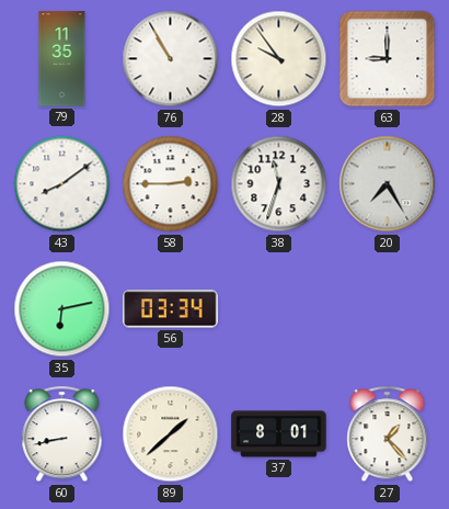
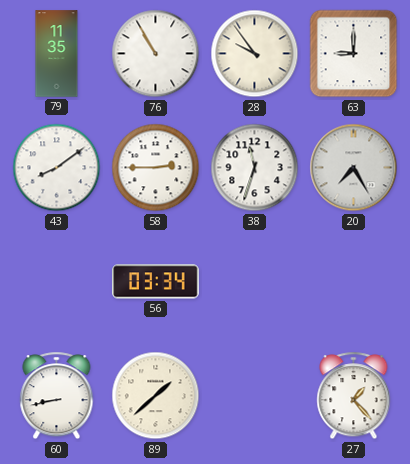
35: 6:13 -> none (62, 309)
37: 8:01 -> none (279, 434)
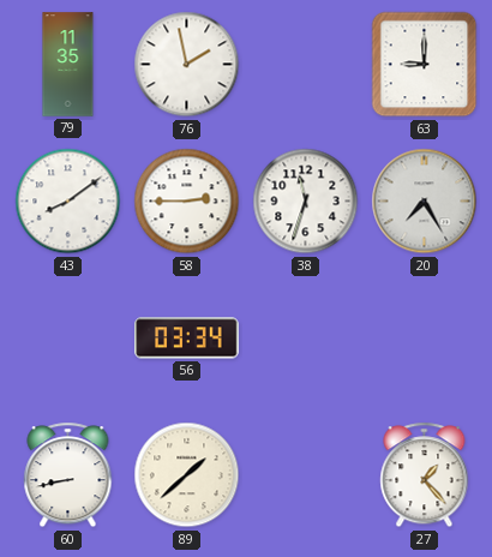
76: 10:55 -> 1:58 (187, 65)
28: 9:54 -> none (255, 54)
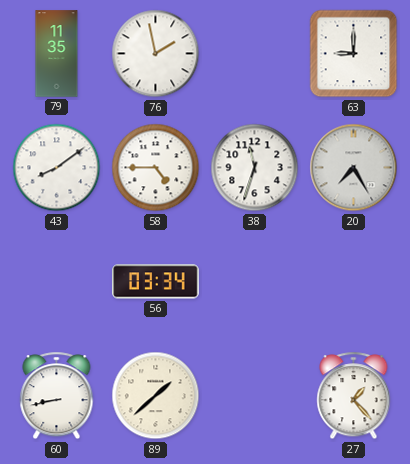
58: 2:45 -> 4:45 (156, 168)
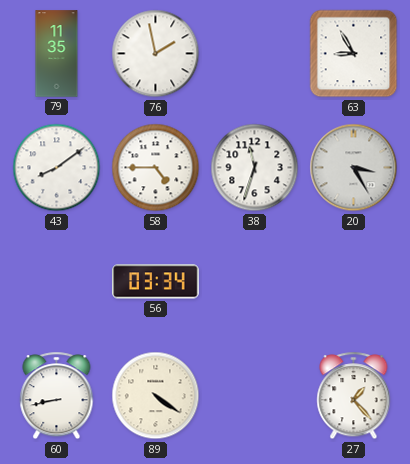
63: 9:00 -> 8:55 (354, 54)
20: 7:25 -> 3:25 (354, 168)
89: 1:38 -> 4:21 (156, 396)
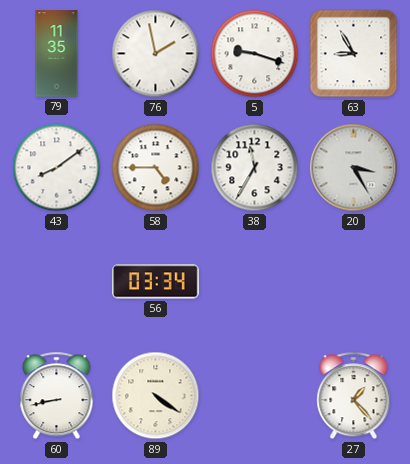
5: none -> 9:18 (255, 54)
38: 11:33 -> 11:35 (255, 168)
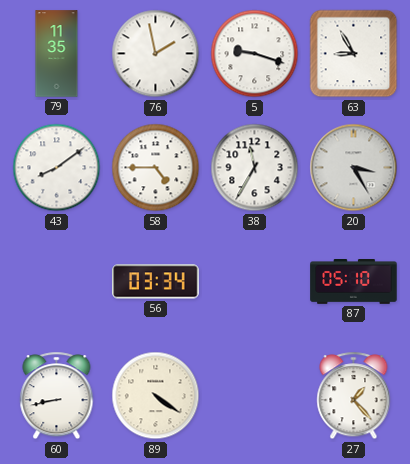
87: none -> 05:10 (354, 282)
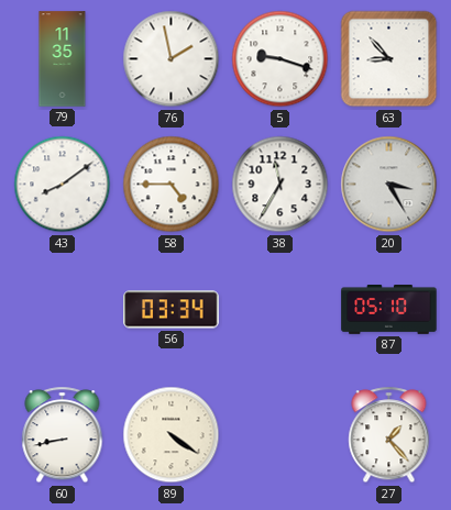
63: 8:55 -> 8:53 (389, 59)
